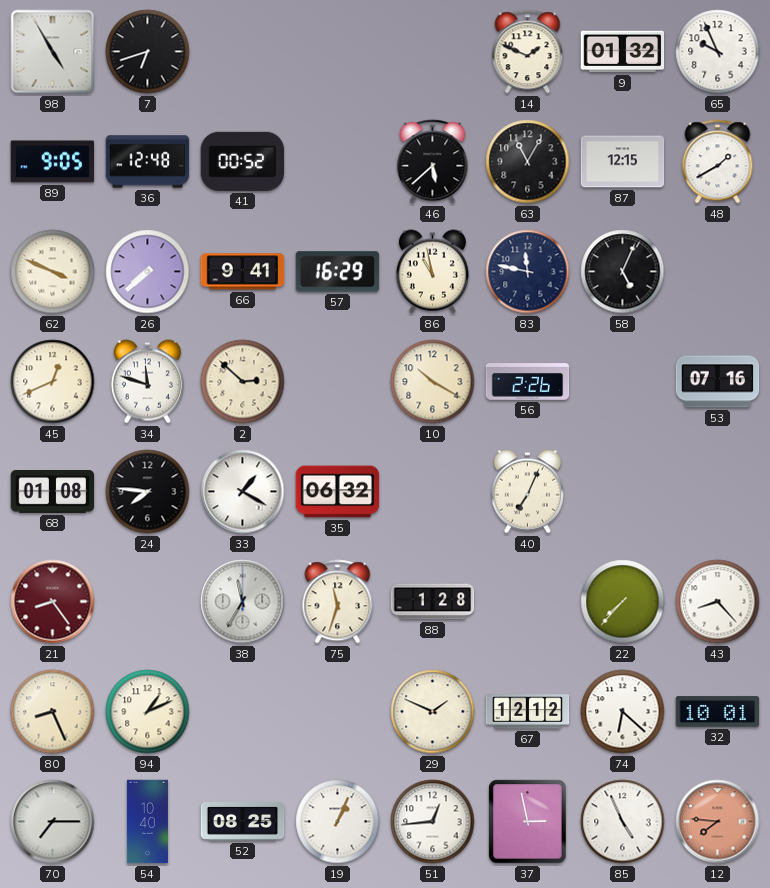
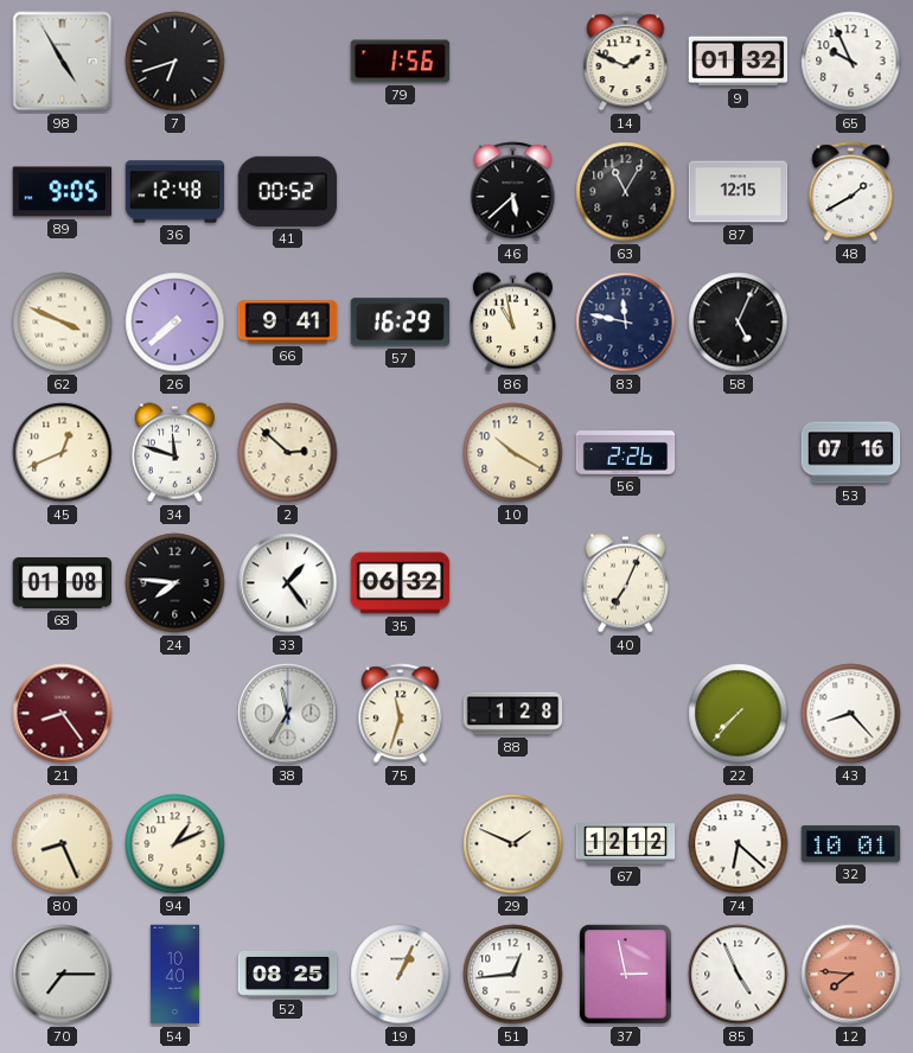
79: none -> 1:56 (401, 62)
33: 1:20 -> 1:24 (288, 583)
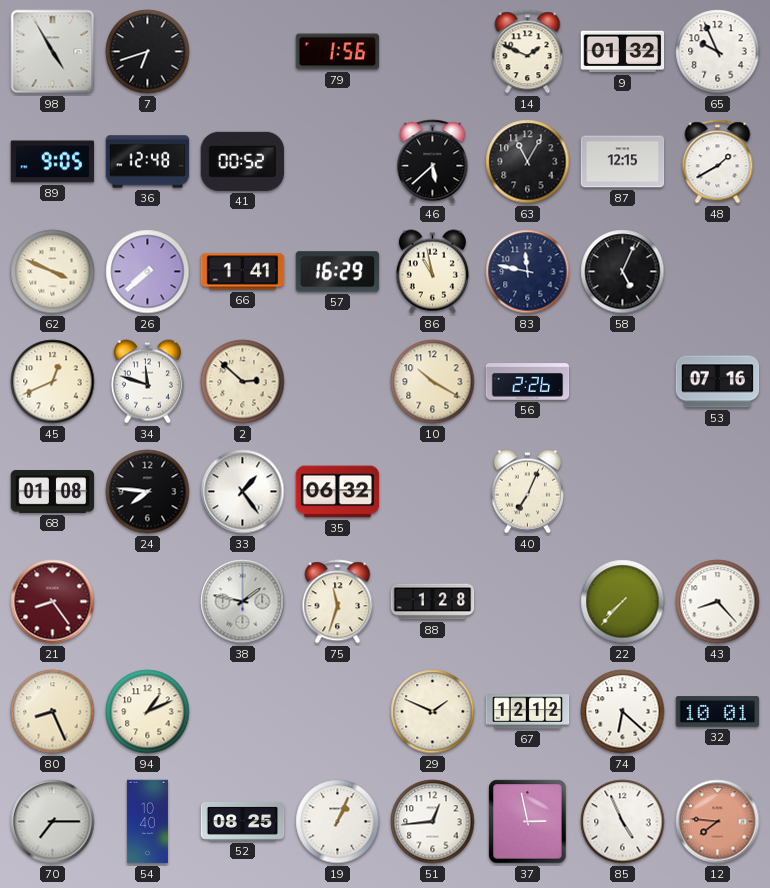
66: 9:41 -> 1:41 (243, 272)
38: 11:35 -> 1:47 (243, 602)
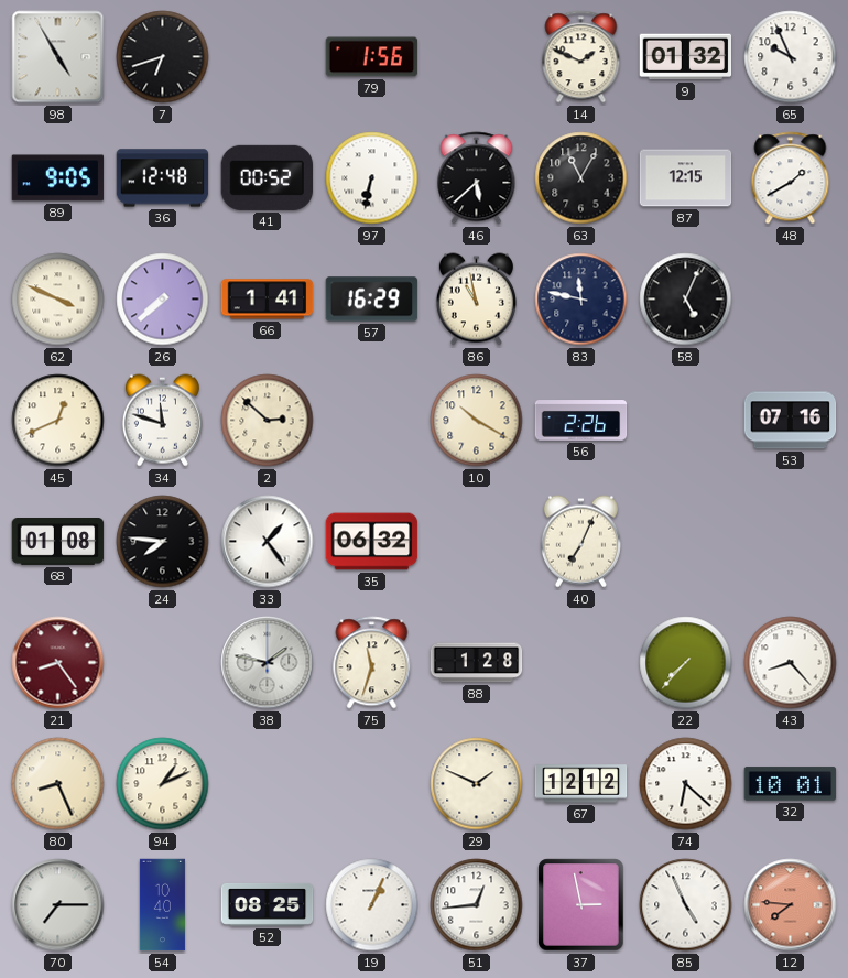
97: none -> 6:32 (372, 178)
